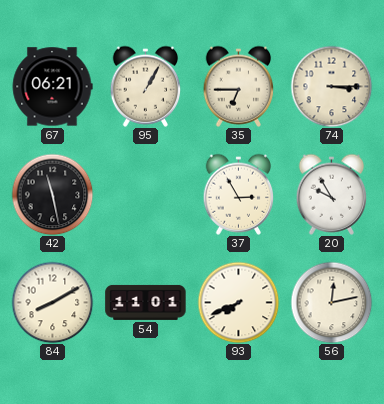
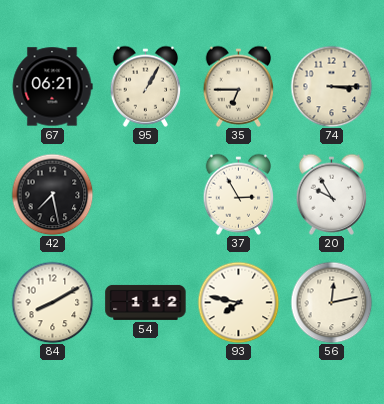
42: 11:28 -> 7:28 (52, 194)
54: 11:01 -> 1:12 (146, 302)
93: 7:41 -> 7:47 (238, 302)
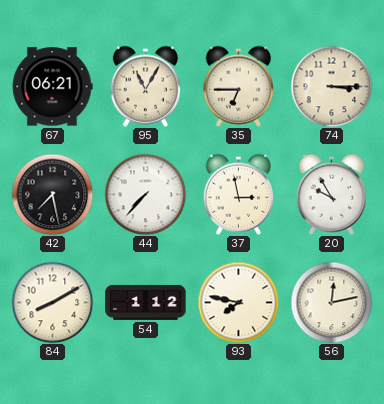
95: 1:05 -> 11:05 (146, 86)
44: none -> 7:37 (145, 194)
37: 2:55 -> 2:58 (239, 194)
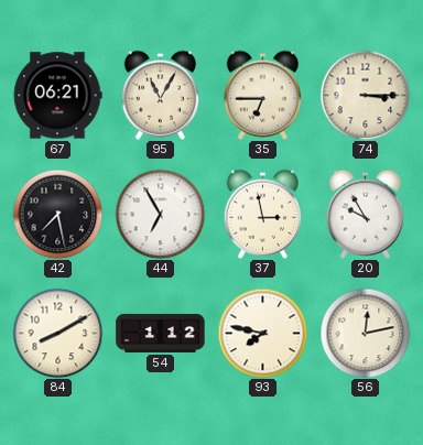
44: 7:37 -> 6:55 (160, 214)
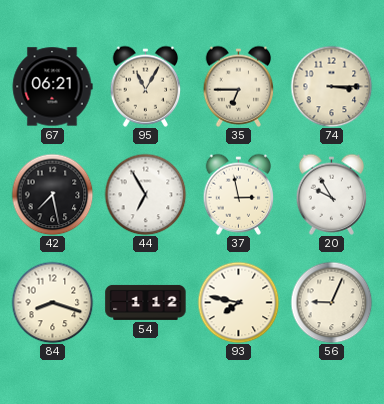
84: 8:10 -> 8:18 (52, 302)
56: 12:13 -> 9:04 (331, 302)
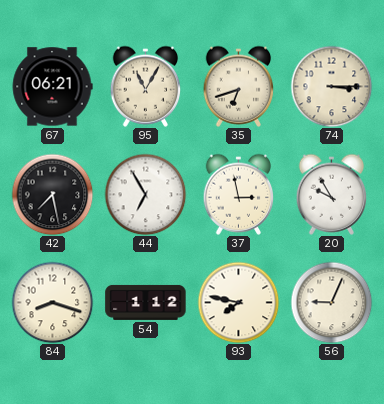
35: 6:45 -> 6:42 (239, 86)
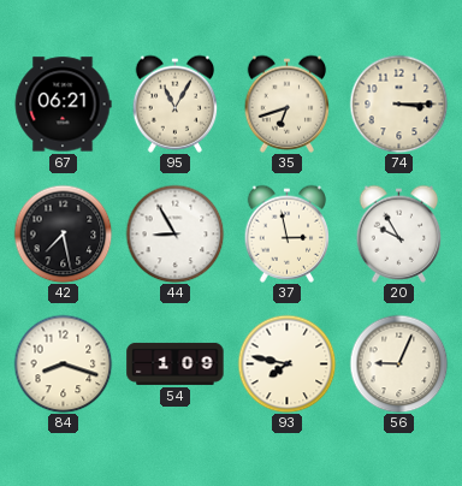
44: 6:55 -> 8:55 (174, 233)
54: 1:12 -> 1:09 (176, 363)
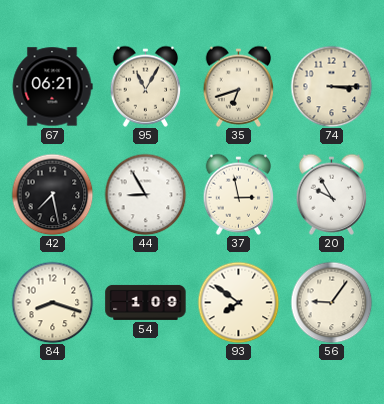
93: 7:47 -> 7:51 (238, 302)
56: 9:04 -> 9:06 (331, 302)
